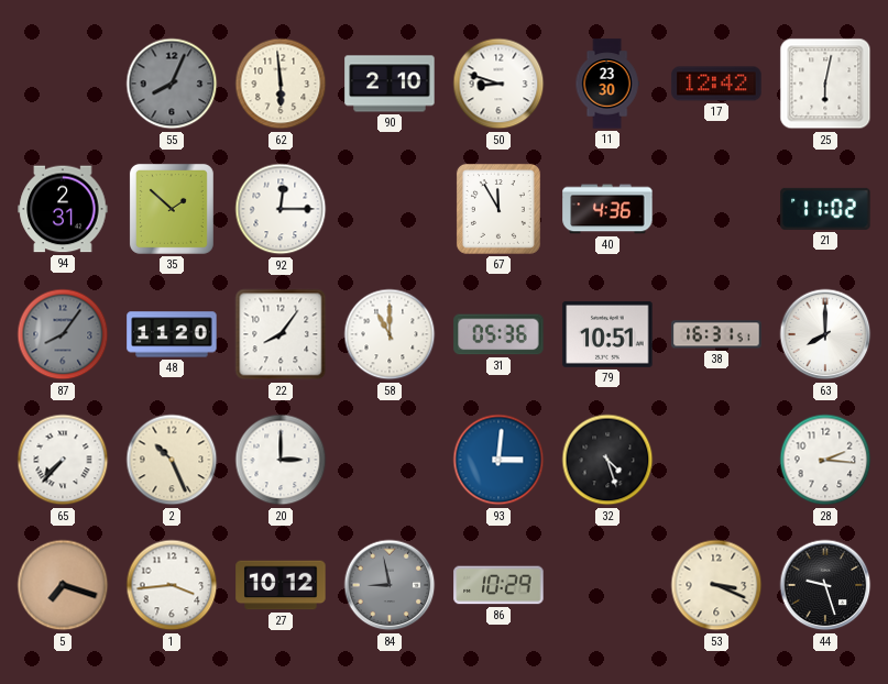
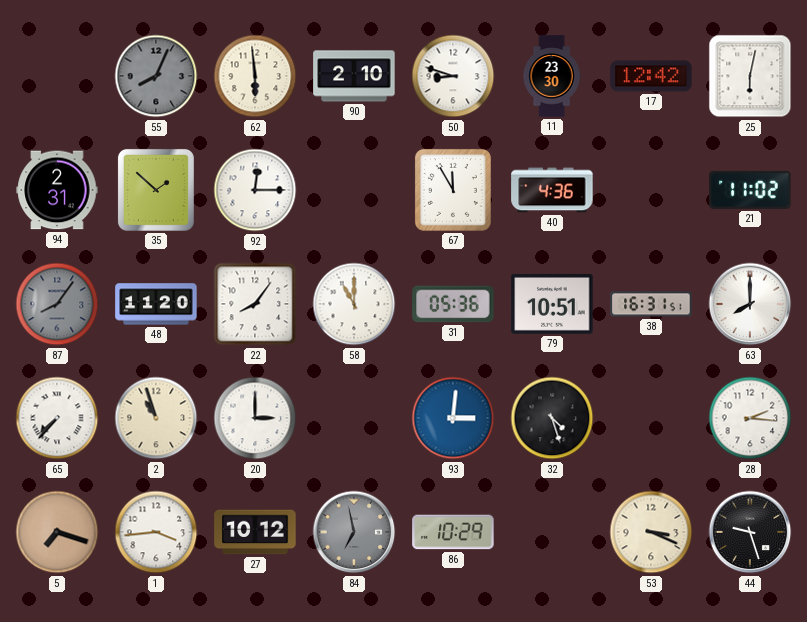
2: 10:26 -> 10:57 (156, 418)
84: 8:58 -> 6:58 (354, 532)
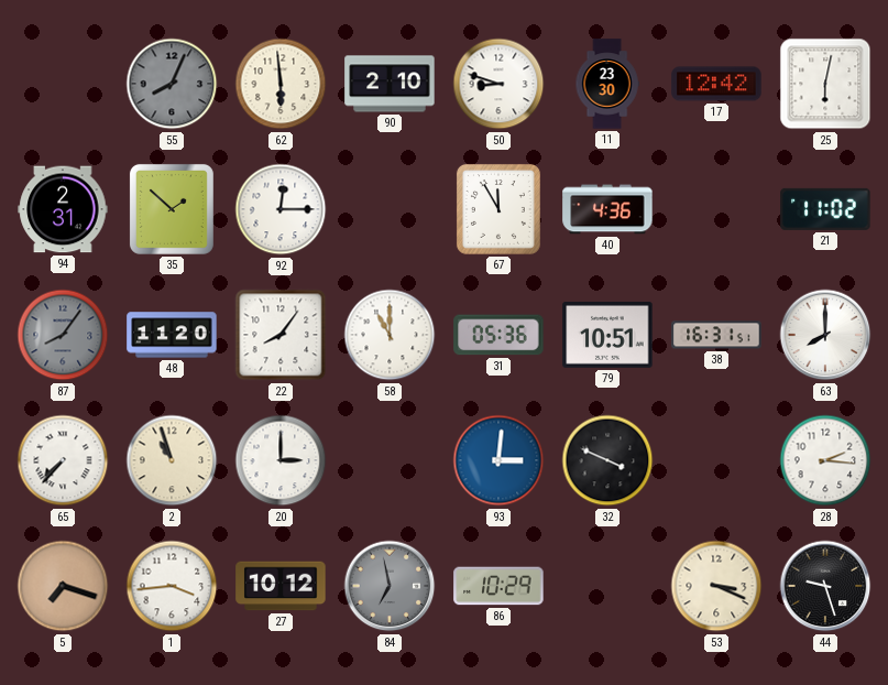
32: 4:27 -> 3:49 (607, 460)
